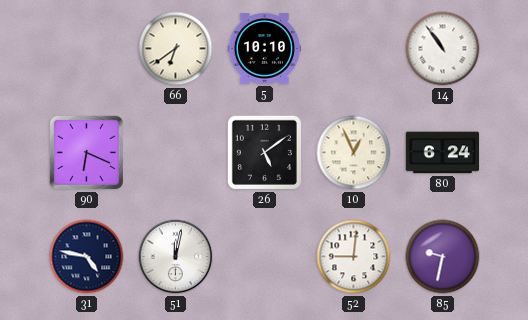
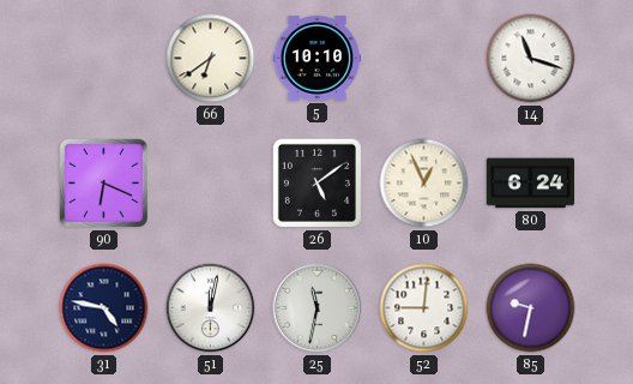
14: 10:54 -> 11:18 (531, 59)
25: none -> 11:32 (318, 308)
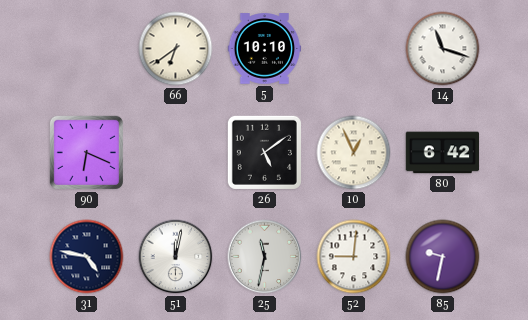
80: 6:24 -> 6:42 (443, 153)
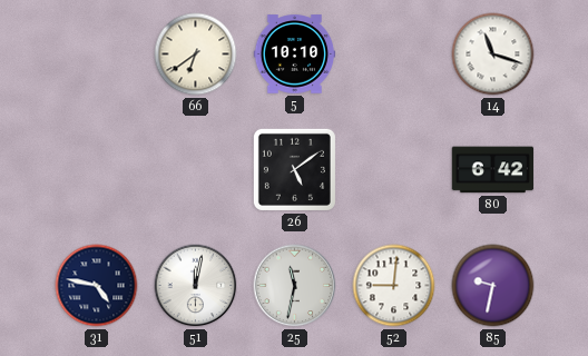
90: 6:19 -> none (86, 152)
10: 12:56 -> none (354, 153)
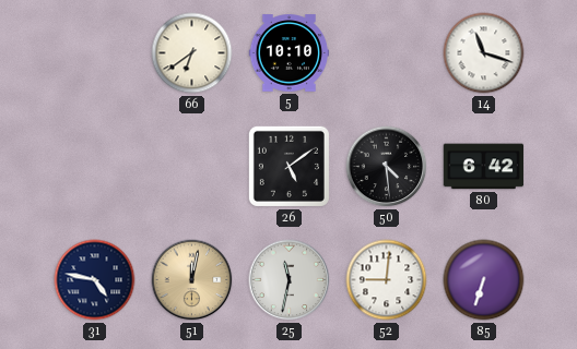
50: none -> 4:29 (387, 167)
51 dial: white -> champagne (192, 280)
85: 9:32 -> 6:33 (484, 280)
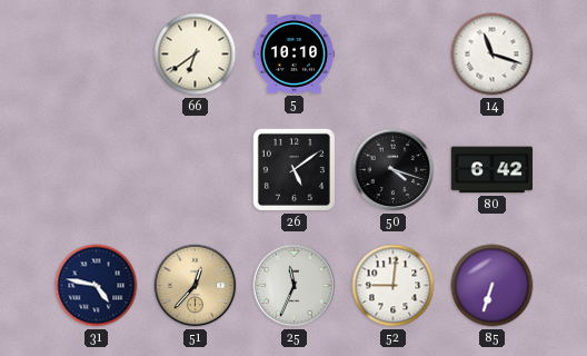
50: 4:29 -> 4:18 (394, 170)
51: 12:02 -> 12:37 (196, 286)
25: 11:32 -> 11:34 (295, 286)
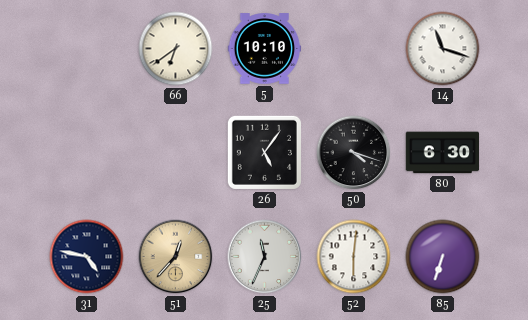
26: 5:09 -> 5:06 (264, 152)
80: 6:42 -> 6:30 (443, 153)
52: 9:01 -> 6:01 (354, 257)
